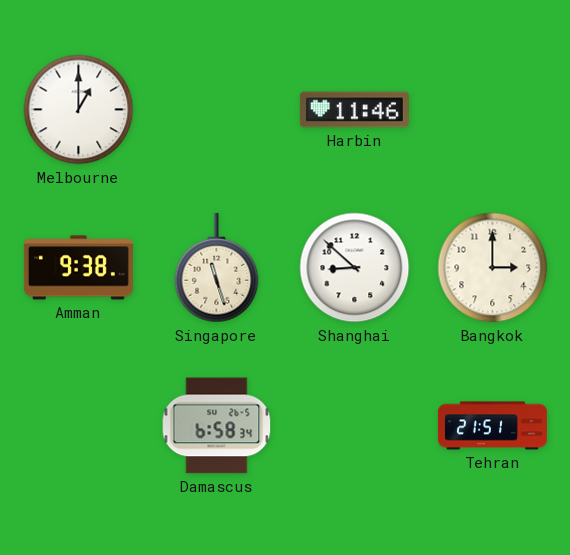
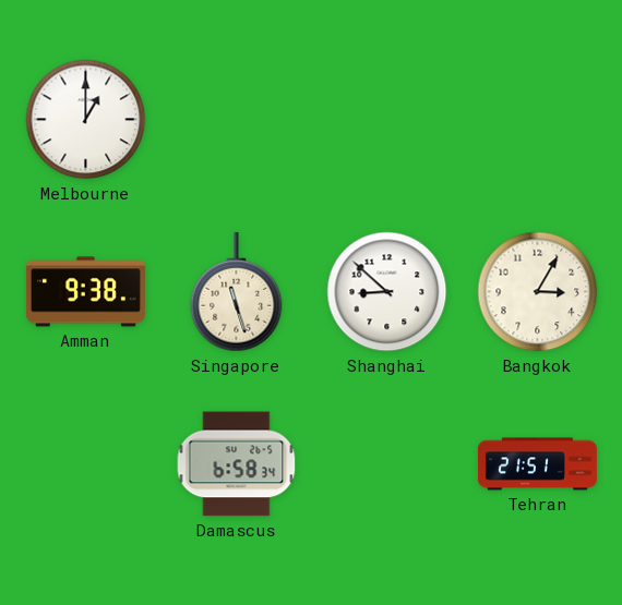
Harbin: 11:46 -> none (354, 110)
Bangkok: 3:00 -> 3:05 (538, 292)
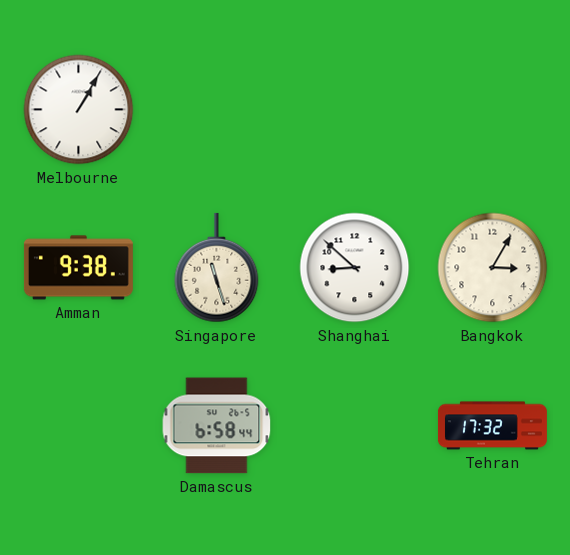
Melbourne: 1:00 -> 1:05 (79, 110)
Damascus: 6:58:34 -> 6:58:44 (217, 426)
Tehran: 21:51 -> 17:32 (492, 426)
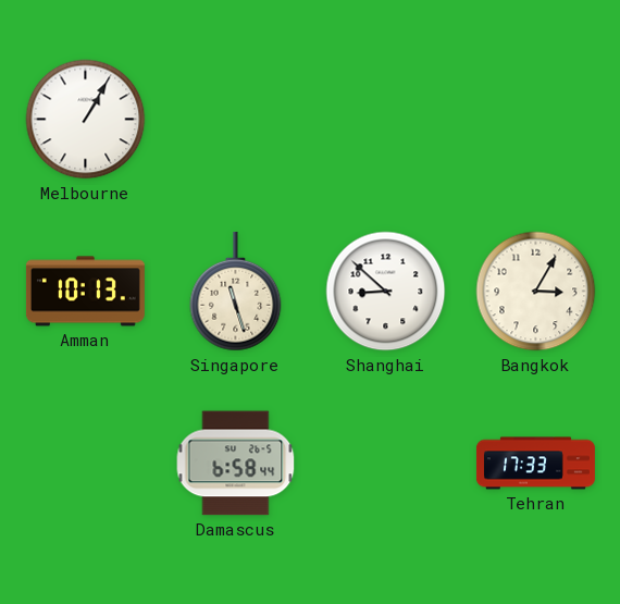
Amman: 9:38 -> 10:13 (85, 292)
Tehran: 17:32 -> 17:33 (535, 464)
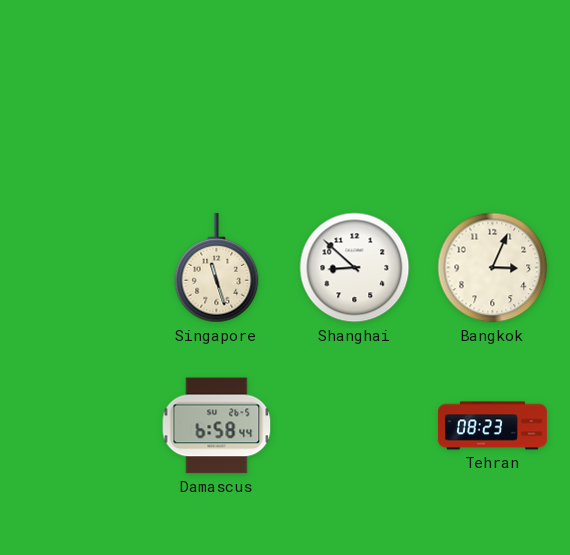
Melbourne: 1:05 -> none (86, 120)
Amman: 10:13 -> none (85, 292)
Bangkok: 3:05 -> 3:04 (493, 268)
Tehran: 17:33 -> 08:23 (492, 426)
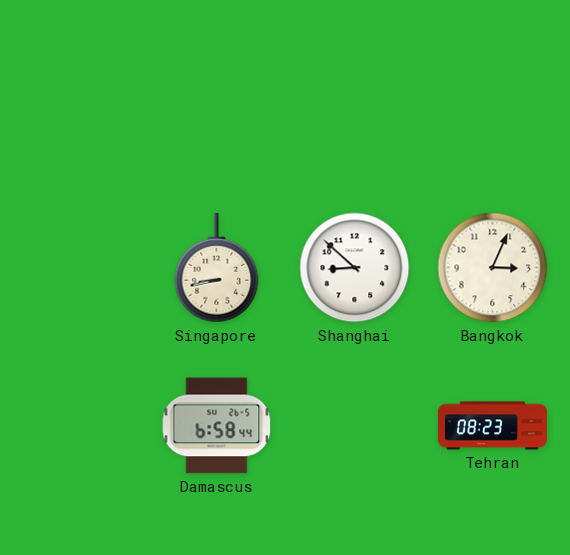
Singapore: 11:27 -> 8:43 (217, 268)
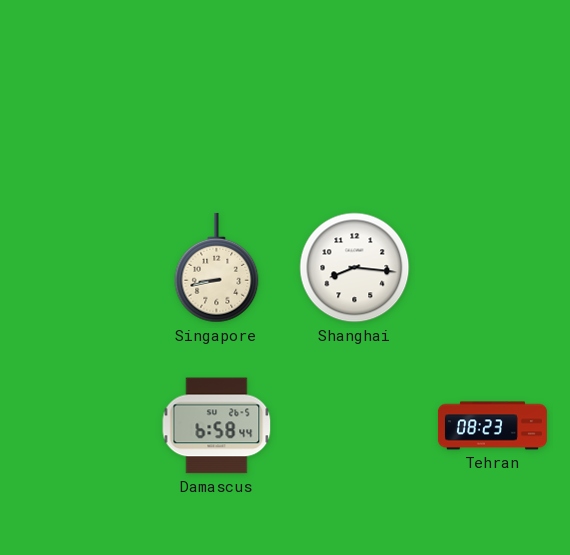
Shanghai: 8:52 -> 8:16 (355, 268)
Bangkok: 3:04 -> none (493, 268)
